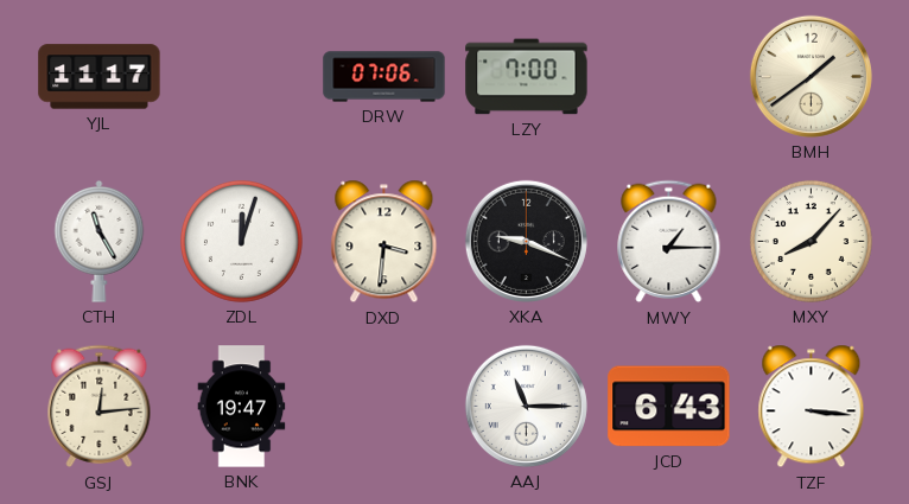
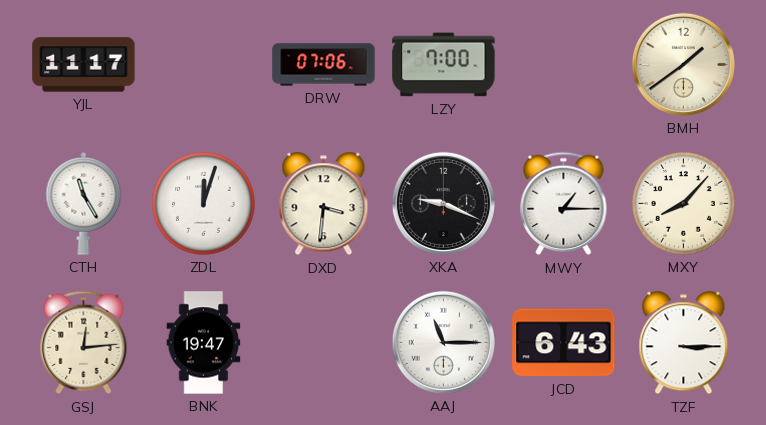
TZF: 3:16 -> 3:15 (684, 343)
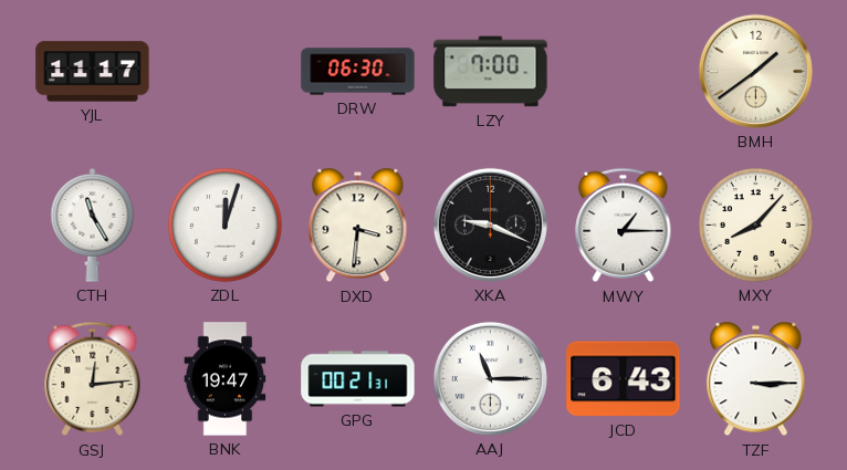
DRW: 07:06 -> 06:30 (358, 72)
GPG: none -> 00:21 (358, 379)
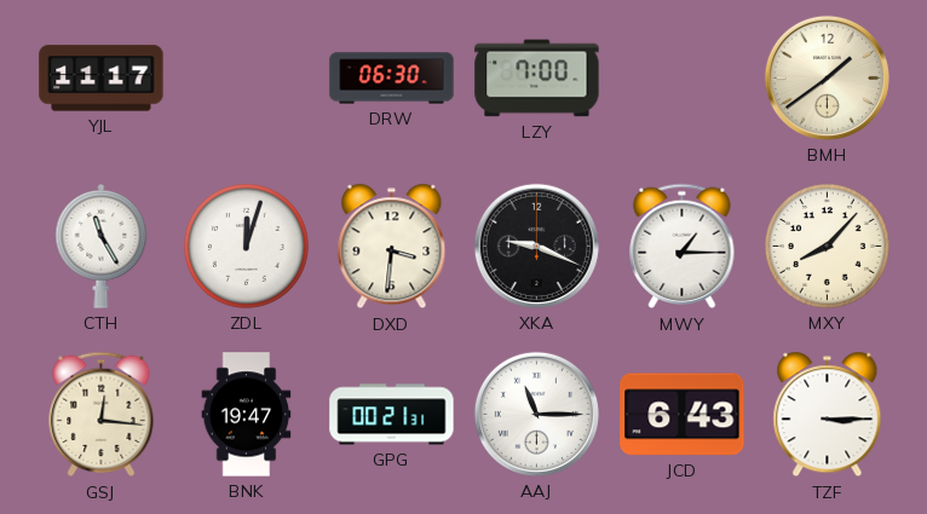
GSJ: 12:14 -> 12:16 (102, 415)
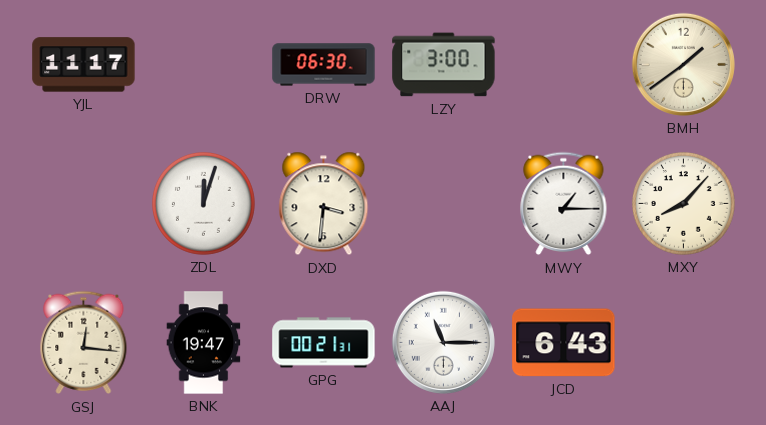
LZY: 7:00 -> 3:00 (444, 65)
CTH: 11:25 -> none (102, 246)
XKA: 9:19 -> none (536, 246)
TZF: 3:15 -> none (828, 415)
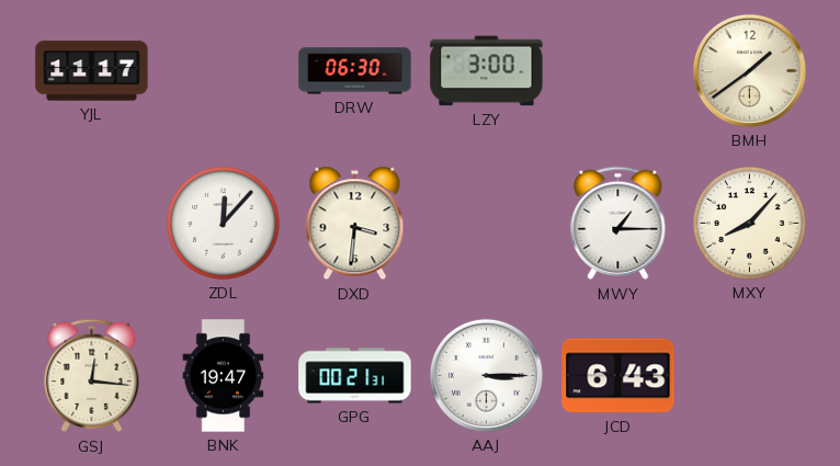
ZDL: 12:03 -> 12:07 (223, 223)
AAJ: 11:15 -> 3:15 (486, 375)
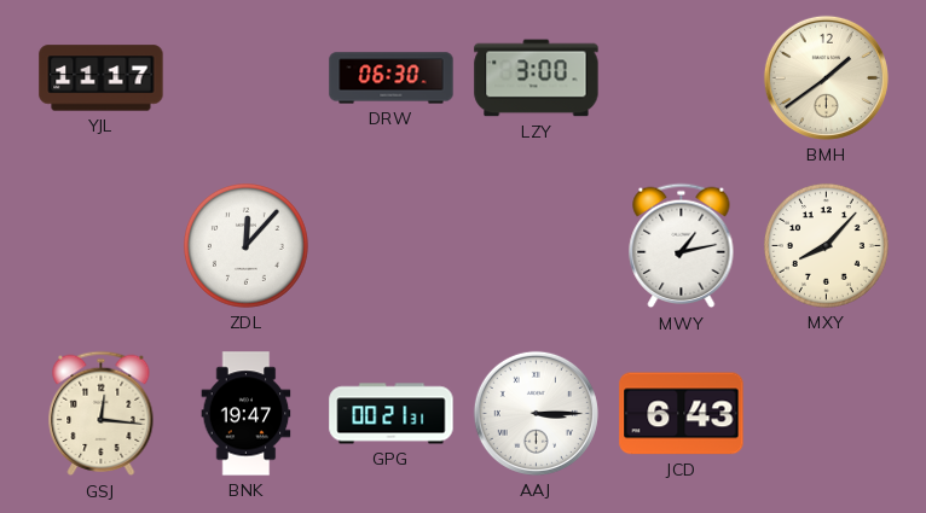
DXD: 3:31 -> none (355, 224)
MWY: 1:15 -> 1:13 (682, 246)
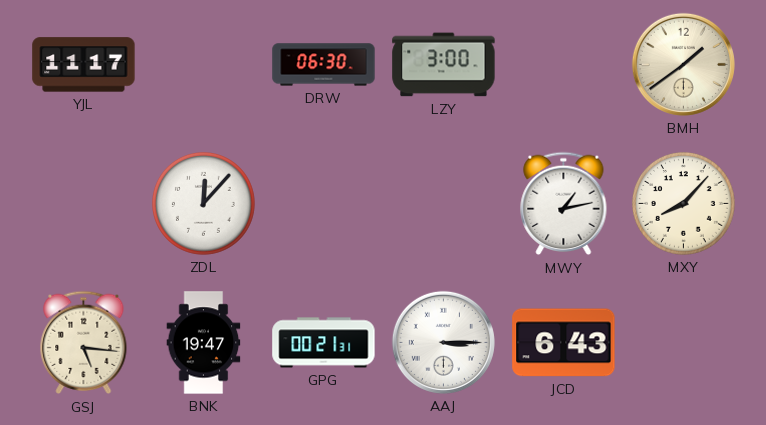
GSJ: 12:16 -> 5:16 (84, 343)
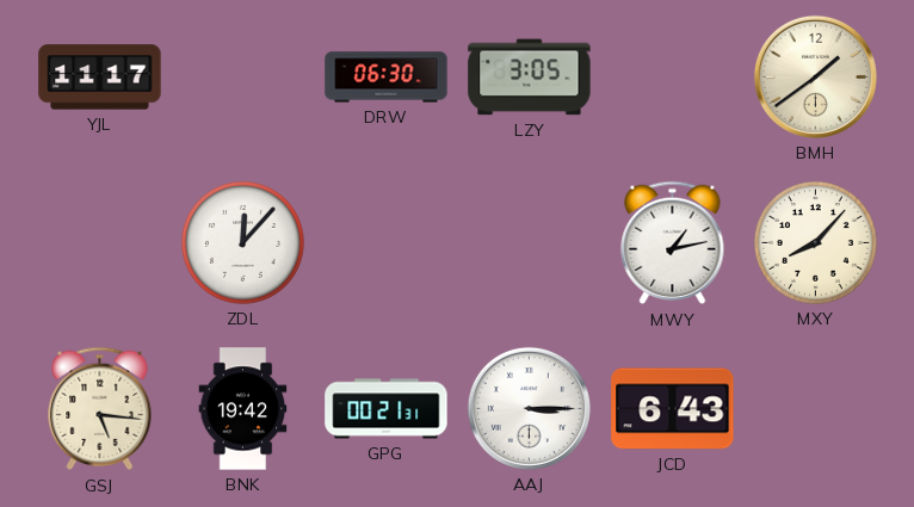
LZY: 3:00 -> 3:05 (530, 78)
BNK: 19:47 -> 19:42 (243, 409)
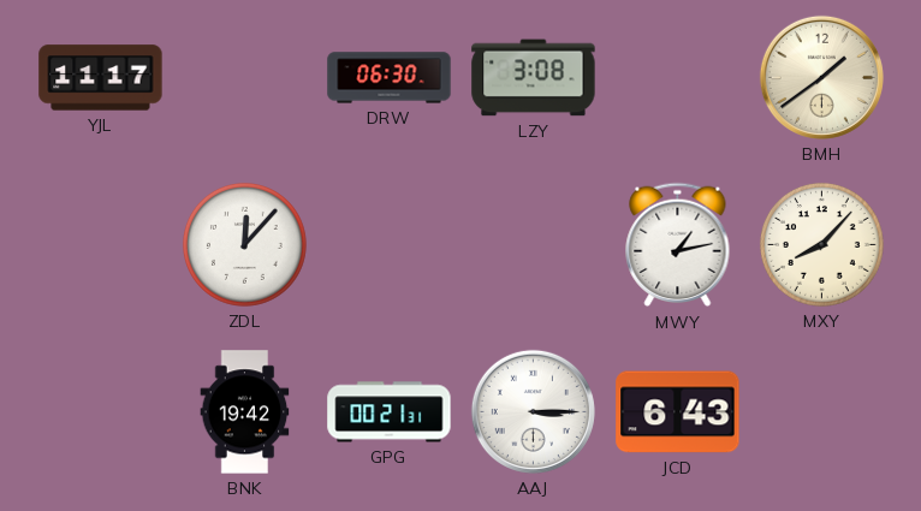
LZY: 3:05 -> 3:08 (534, 78)
GSJ: 5:16 -> none (100, 409)
